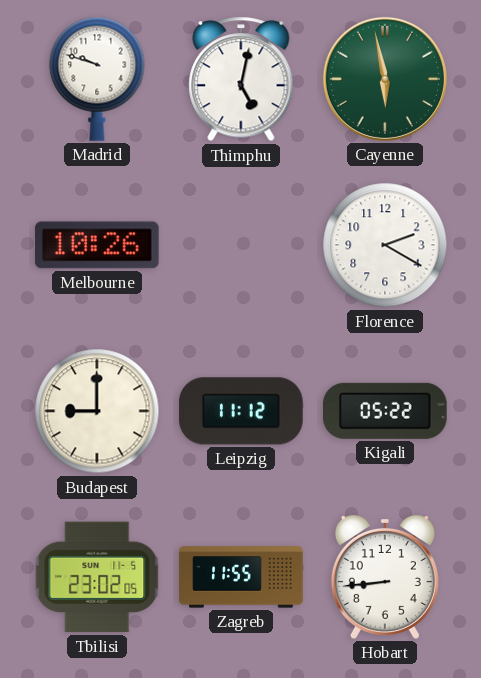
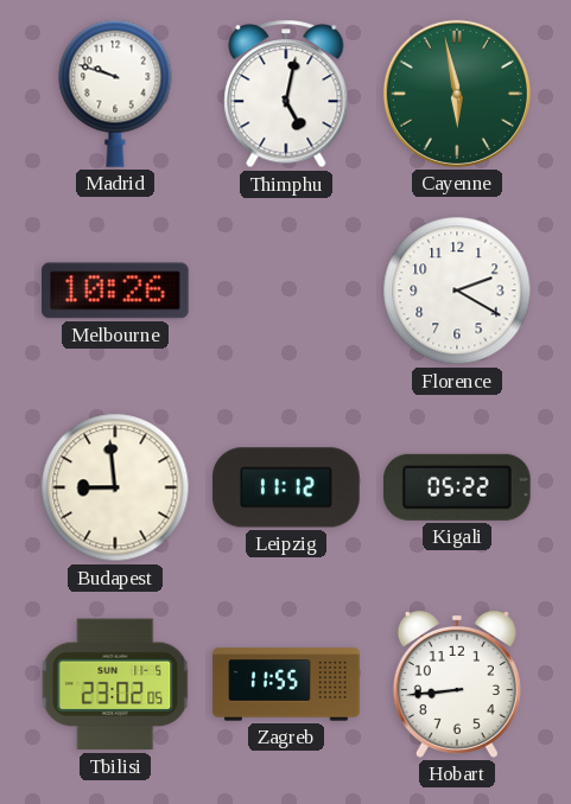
Budapest: 9:00 -> 8:59 (115, 487)
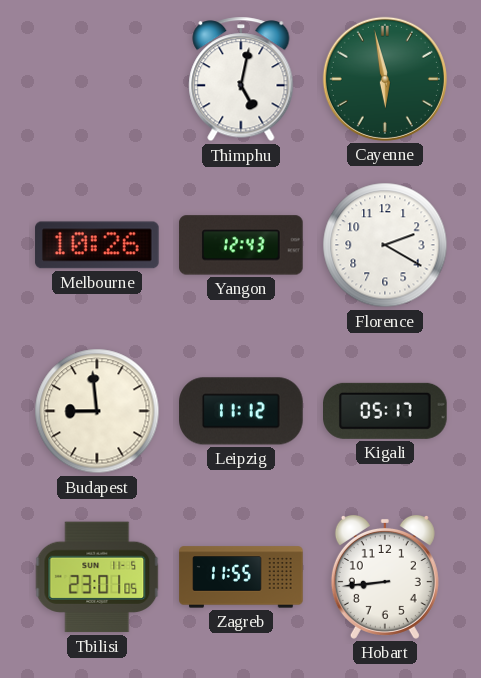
Madrid: 9:48 -> none (115, 94)
Yangon: none -> 12:43 (241, 245)
Kigali: 05:22 -> 05:17 (386, 411)
Tbilisi: 23:02 -> 23:01 (97, 577)
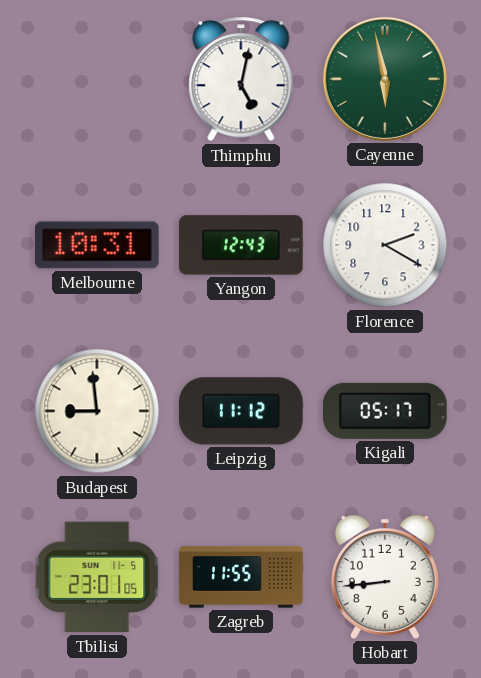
Melbourne: 10:26 -> 10:31 (97, 245)
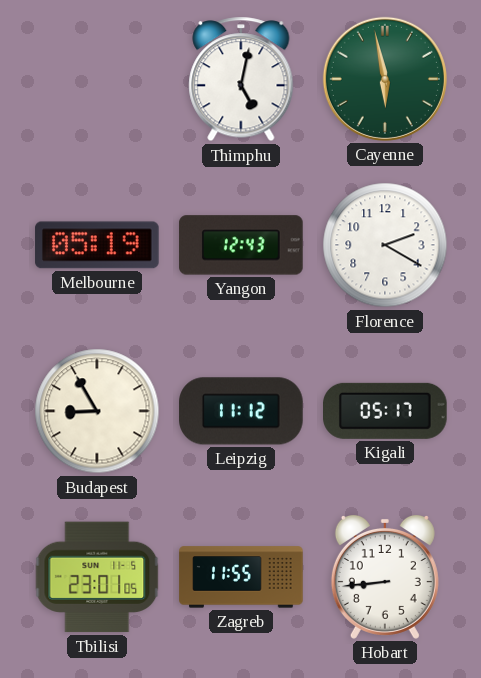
Melbourne: 10:31 -> 05:19 (97, 245)
Budapest: 8:59 -> 8:55 (97, 411)
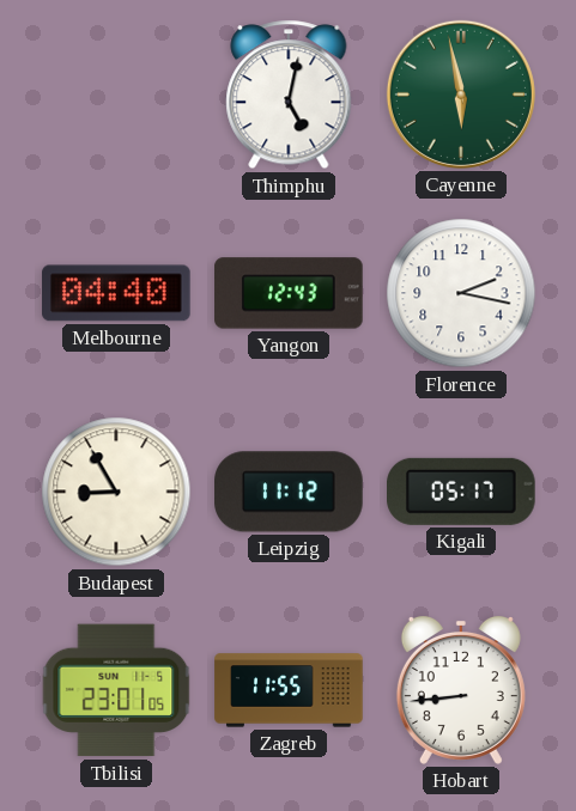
Melbourne: 05:19 -> 04:40 (116, 293)
Florence: 2:20 -> 2:17 (461, 293)
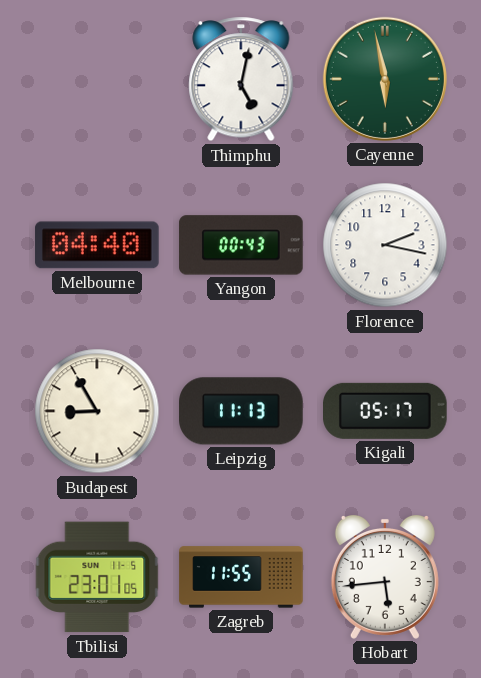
Yangon: 12:43 -> 00:43 (241, 245)
Leipzig: 11:12 -> 11:13 (241, 411)
Hobart: 8:44 -> 5:44 (385, 577)
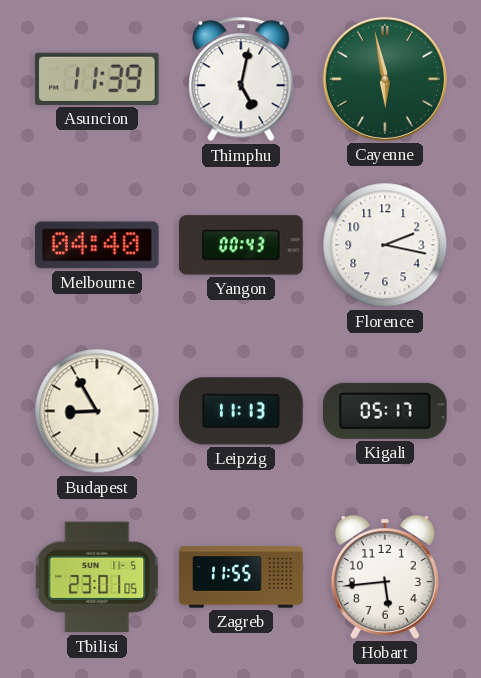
Asuncion: none -> 11:39 (97, 79)
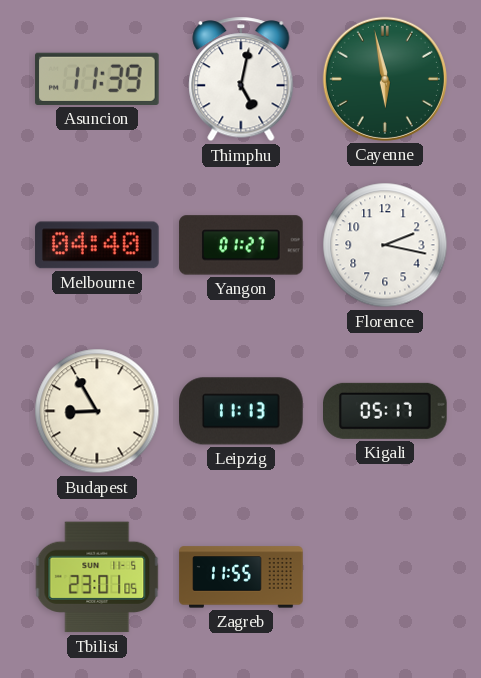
Yangon: 00:43 -> 01:27 (241, 245)
Hobart: 5:44 -> none (385, 577)
